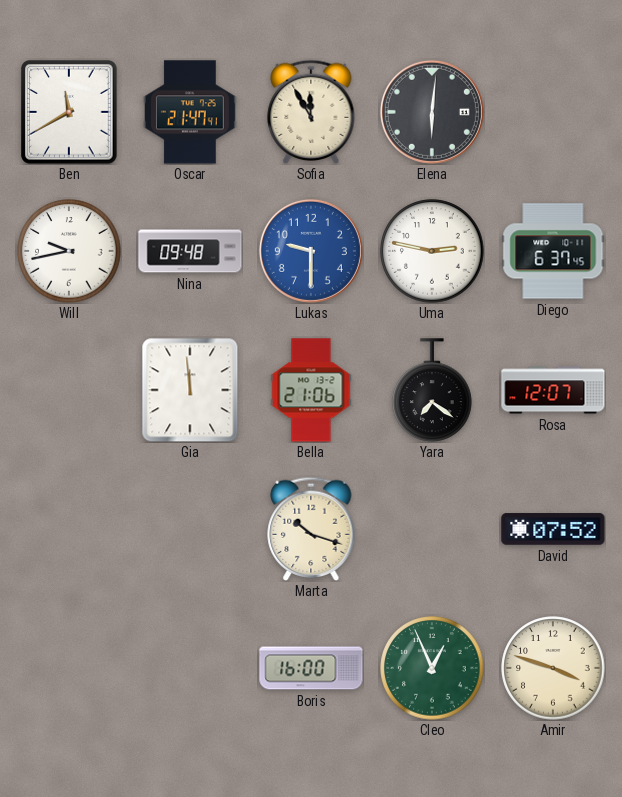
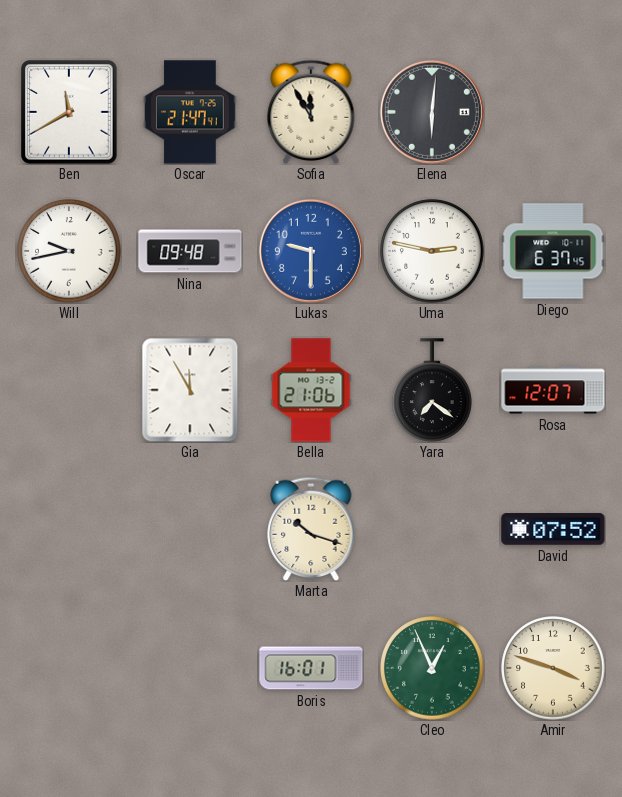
Gia: 11:59 -> 11:55 (190, 390)
Boris: 16:00 -> 16:01 (311, 668)
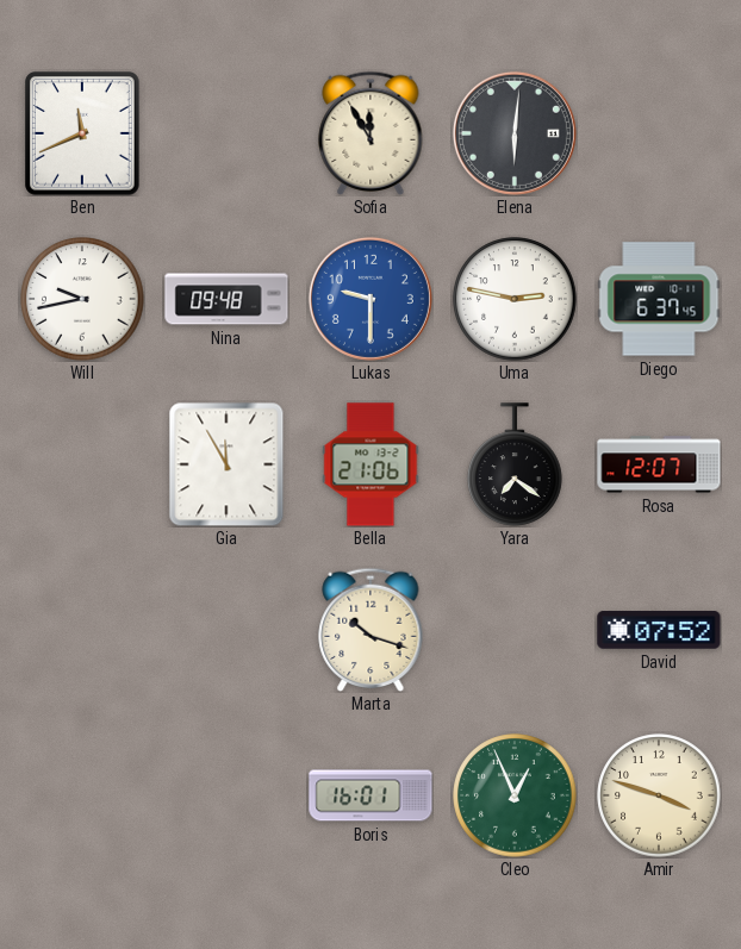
Ben: 11:40 -> 11:41 (83, 135)
Oscar: 21:47 -> none (191, 112)
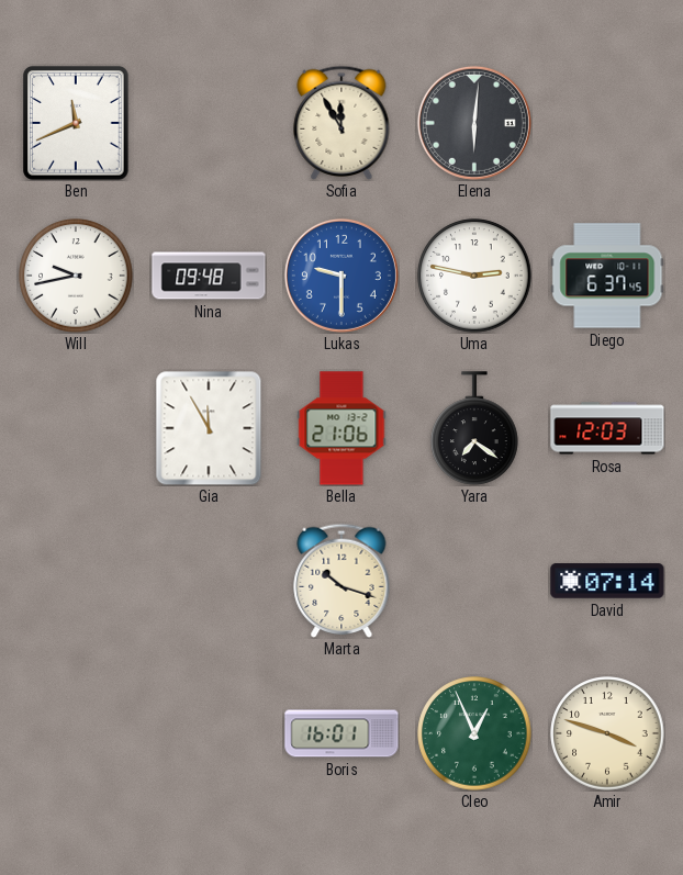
Rosa: 12:07 -> 12:03 (607, 428)
David: 07:52 -> 07:14 (607, 581)
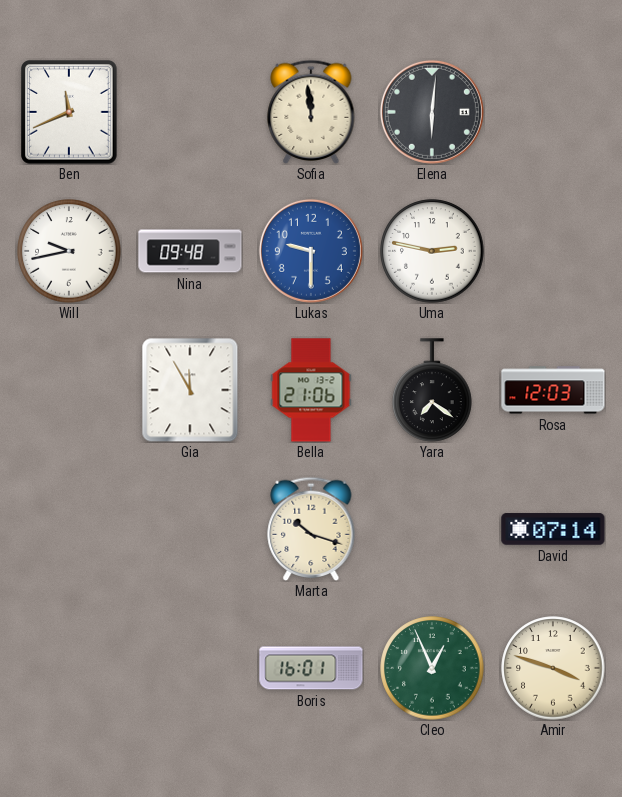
Sofia: 11:55 -> 11:59 (311, 111)
Diego: 6:37 -> none (607, 276)
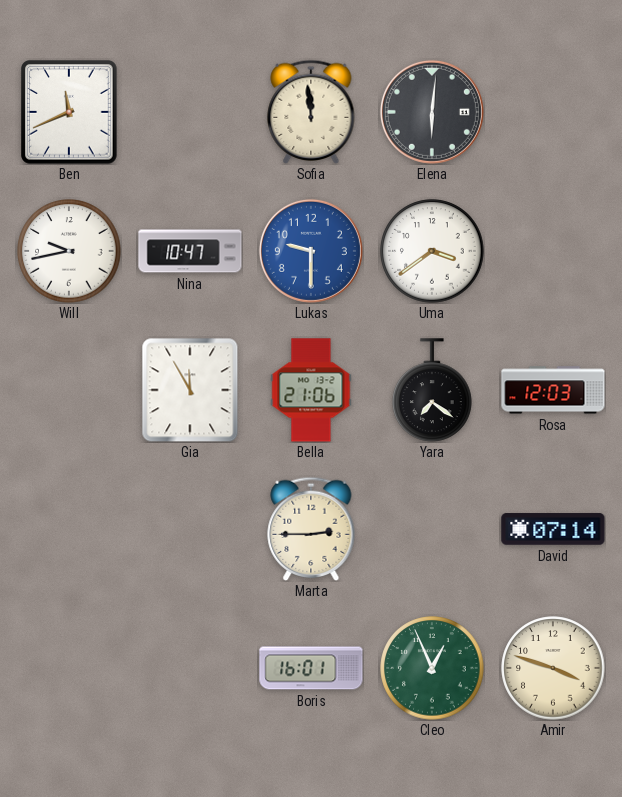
Nina: 09:48 -> 10:47 (190, 251)
Uma: 2:47 -> 3:39 (432, 251)
Marta: 10:18 -> 2:45 (311, 528)
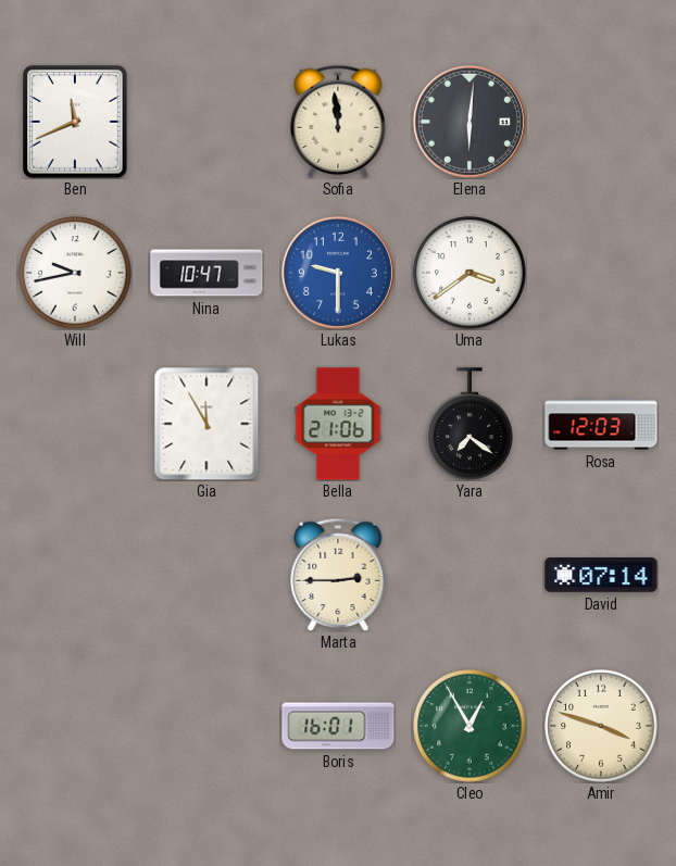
Cleo: 12:56 -> 12:55 (470, 726)
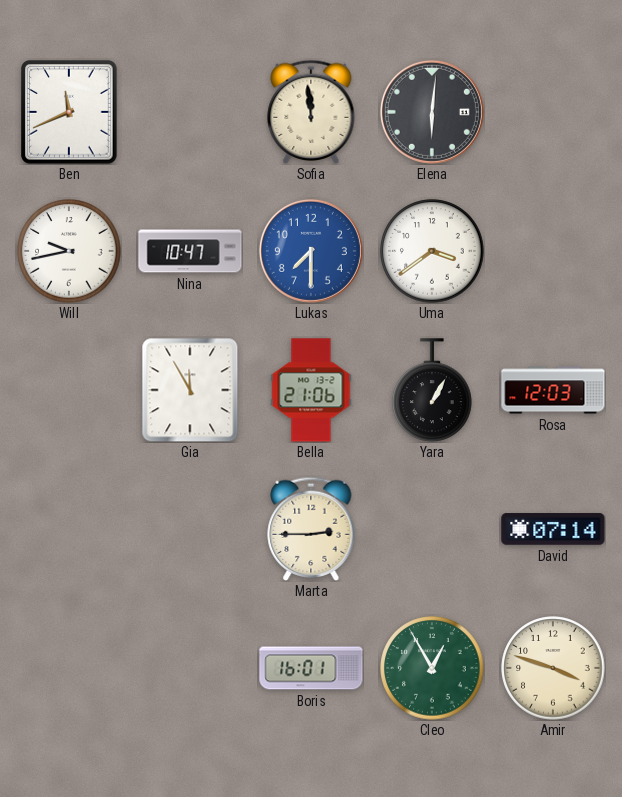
Lukas: 9:30 -> 7:30 (311, 251)
Yara: 7:21 -> 1:05 (432, 390)
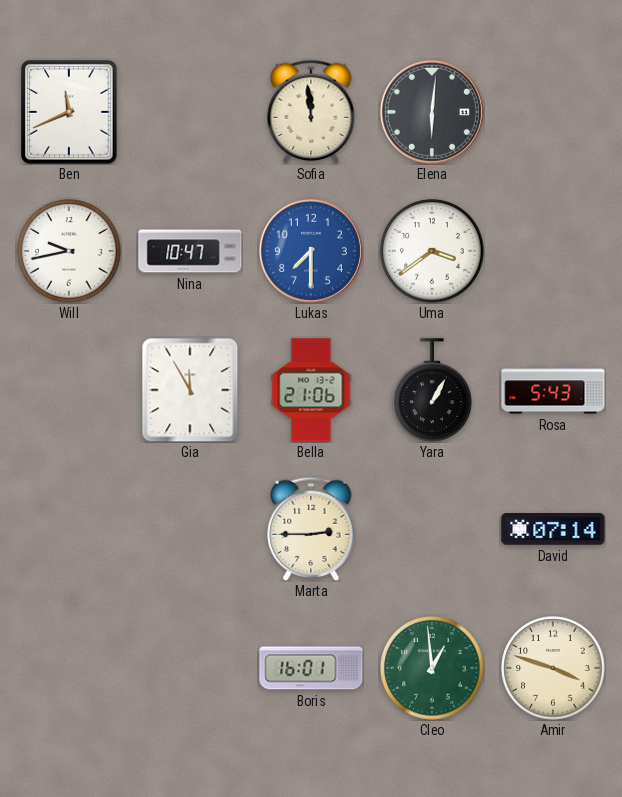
Rosa: 12:03 -> 5:43 (553, 390)
Cleo: 12:55 -> 12:59 (432, 668)
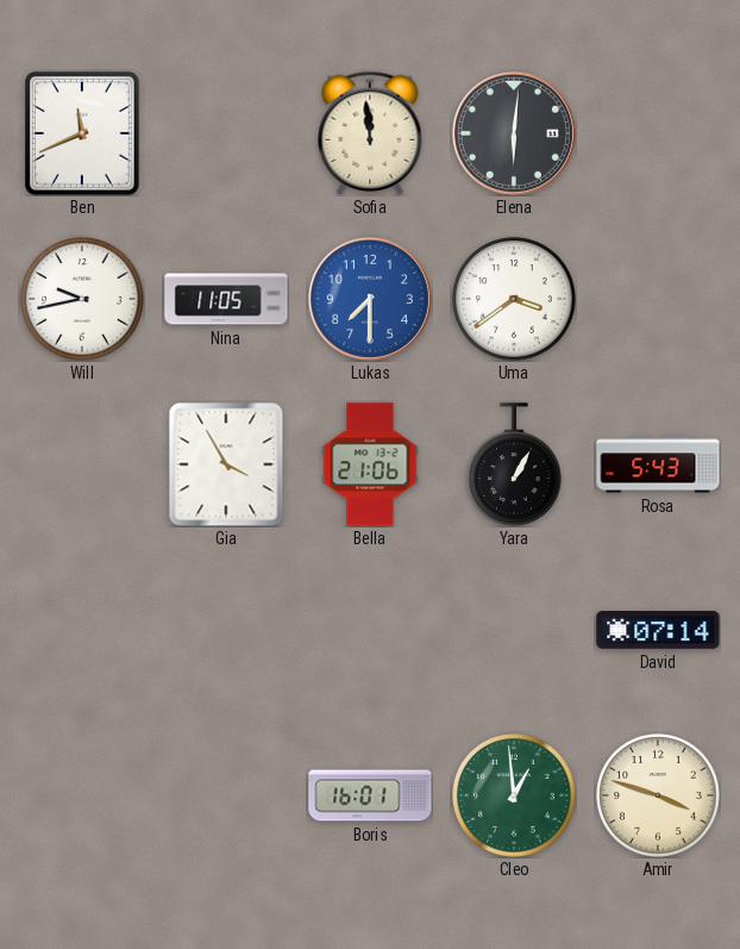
Nina: 10:47 -> 11:05 (226, 299)
Gia: 11:55 -> 3:55 (226, 464)
Marta: 2:45 -> none (311, 528)
